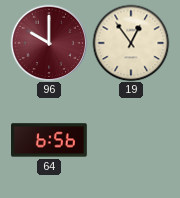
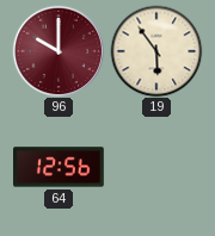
19: 12:54 -> 5:54 (156, 51)
64: 6:56 -> 12:56 (59, 167)
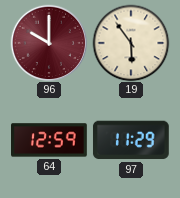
64: 12:56 -> 12:59 (49, 140)
97: none -> 11:29 (131, 140)
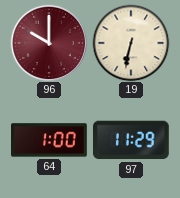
19: 5:54 -> 6:32 (131, 43)
64: 12:59 -> 1:00 (49, 140)
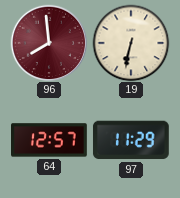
96: 10:00 -> 7:59 (49, 43)
64: 1:00 -> 12:57 (49, 140)
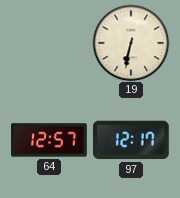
96: 7:59 -> none (49, 43)
97: 11:29 -> 12:17 (131, 140)
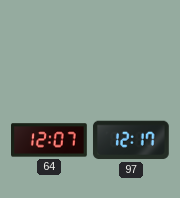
19: 6:32 -> none (131, 43)
64: 12:57 -> 12:07 (49, 140)
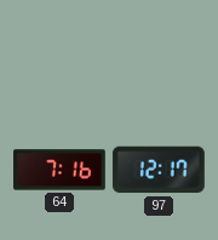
64: 12:07 -> 7:16 (59, 170)
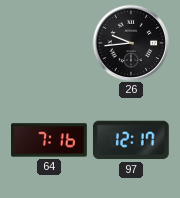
26: none -> 9:44 (131, 43)
